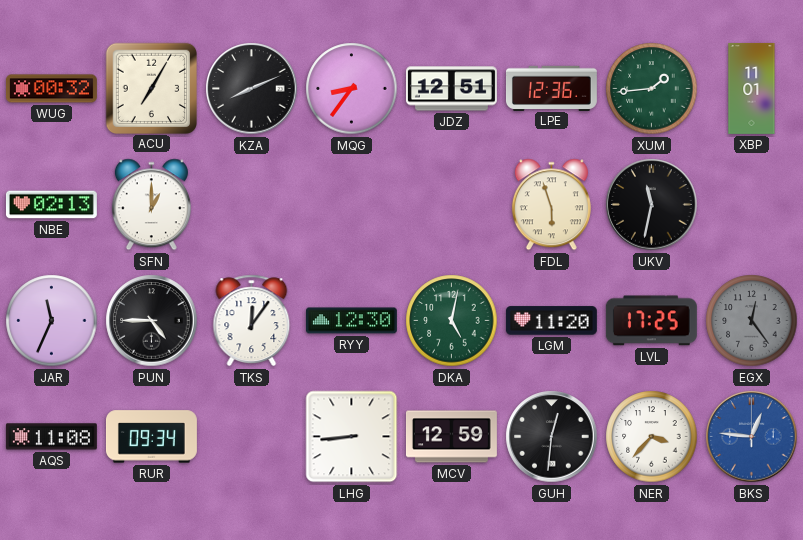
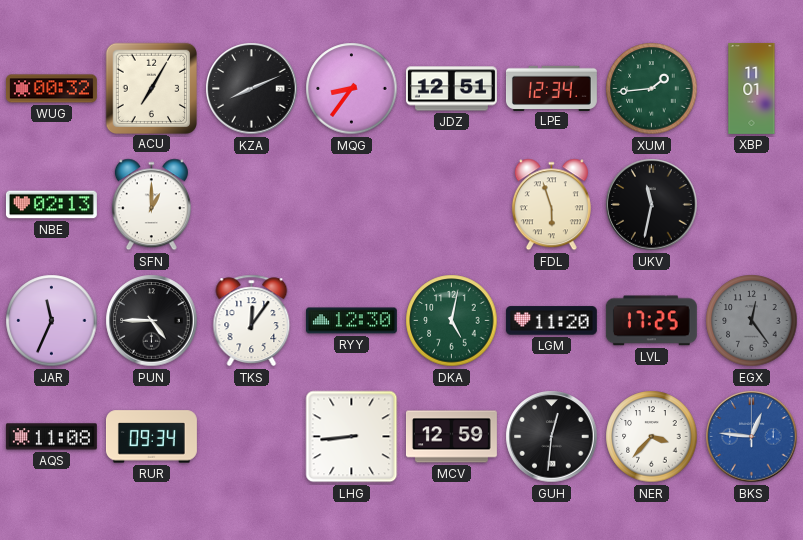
LPE: 12:36 -> 12:34 (551, 88)
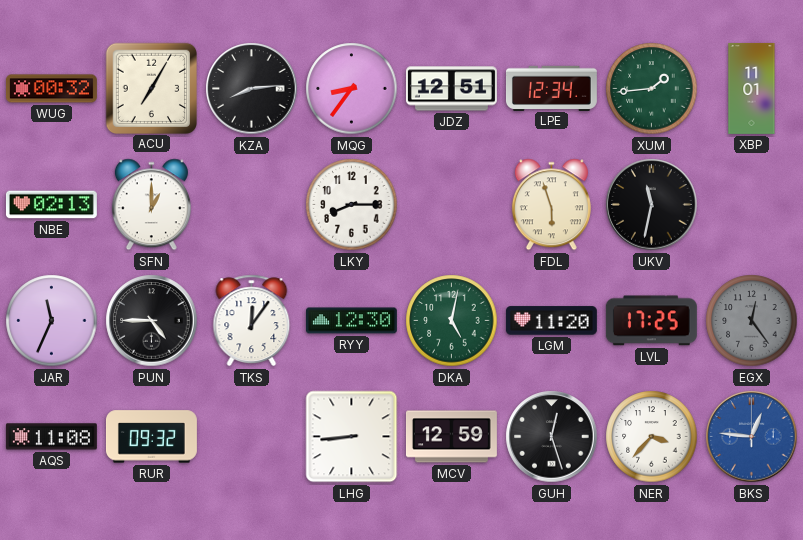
KZA: 8:11 -> 8:14 (252, 89)
LKY: none -> 8:15 (352, 205)
RUR: 09:34 -> 09:32 (151, 437)
GUH: 12:31 -> 12:27 (552, 437)
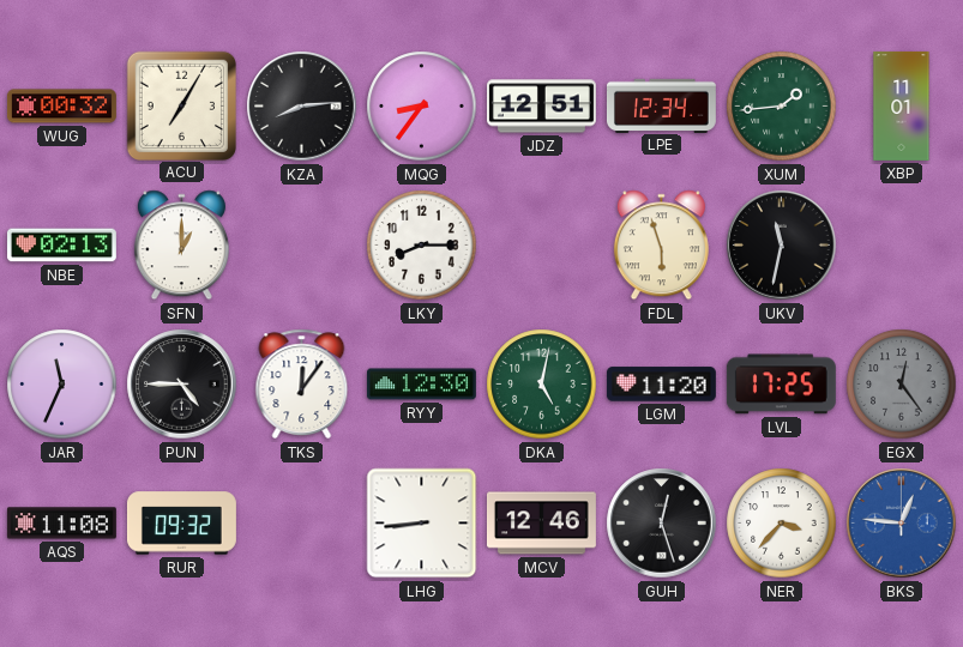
MCV: 12:59 -> 12:46 (541, 524)
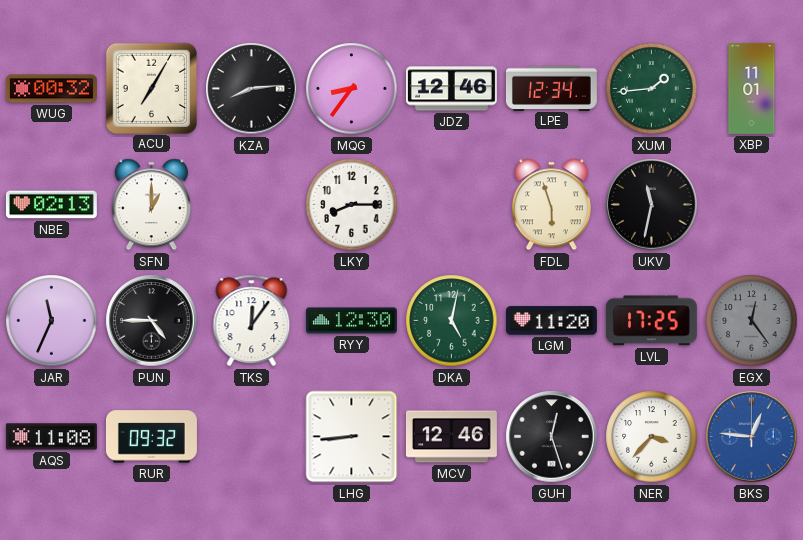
JDZ: 12:51 -> 12:46 (451, 89)
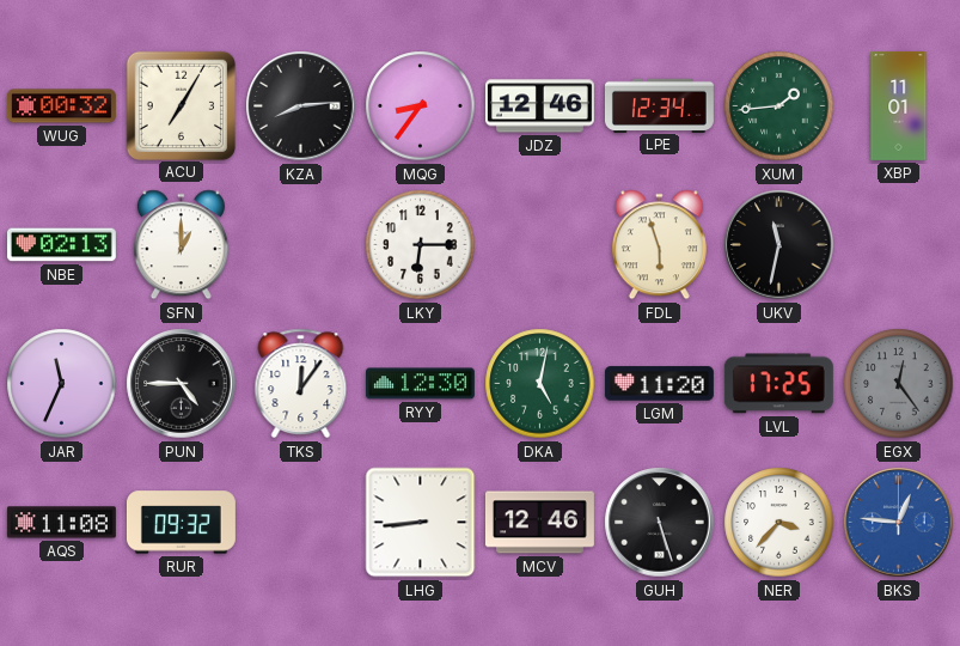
LKY: 8:15 -> 6:15 (421, 245)
GUH: 12:27 -> 5:27 (660, 523)
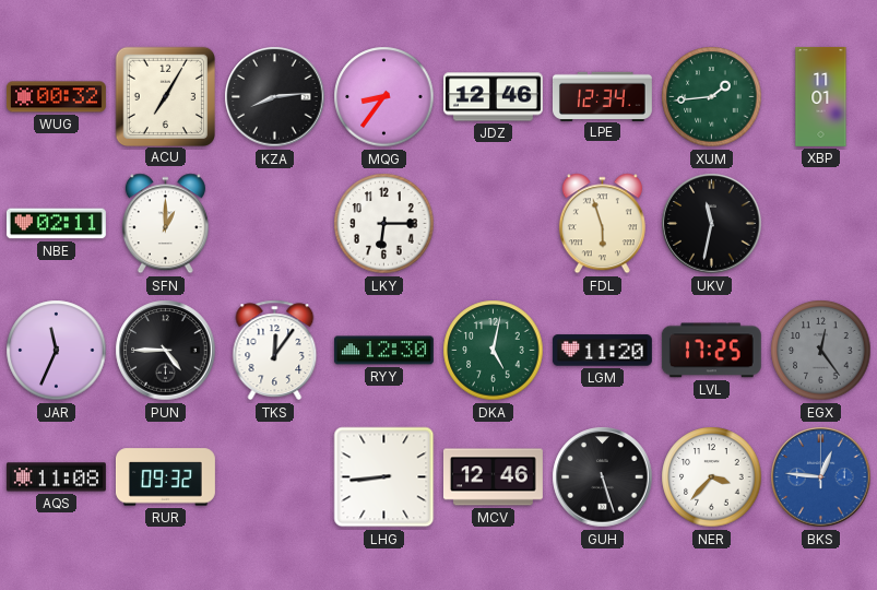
NBE: 02:13 -> 02:11 (56, 224)
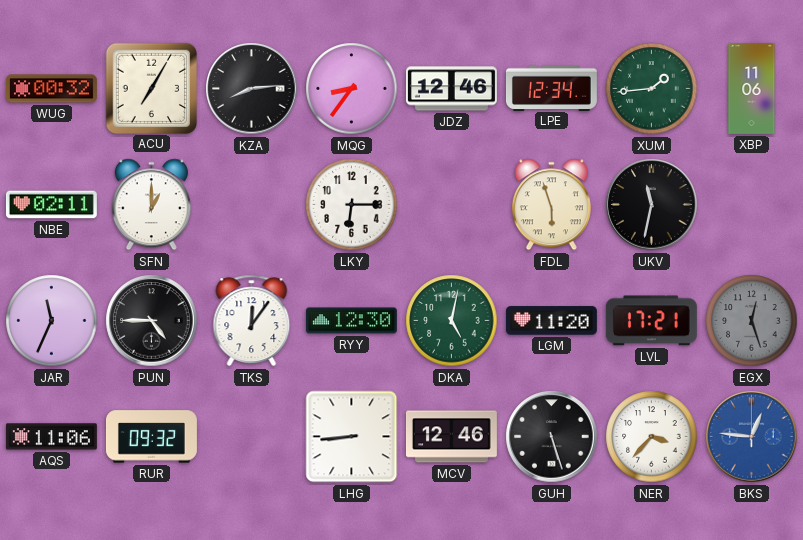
XBP: 11:01 -> 11:06 (752, 88)
LVL: 17:25 -> 17:21 (651, 321)
EGX: 12:24 -> 12:27 (752, 321)
AQS: 11:08 -> 11:06 (51, 437)
